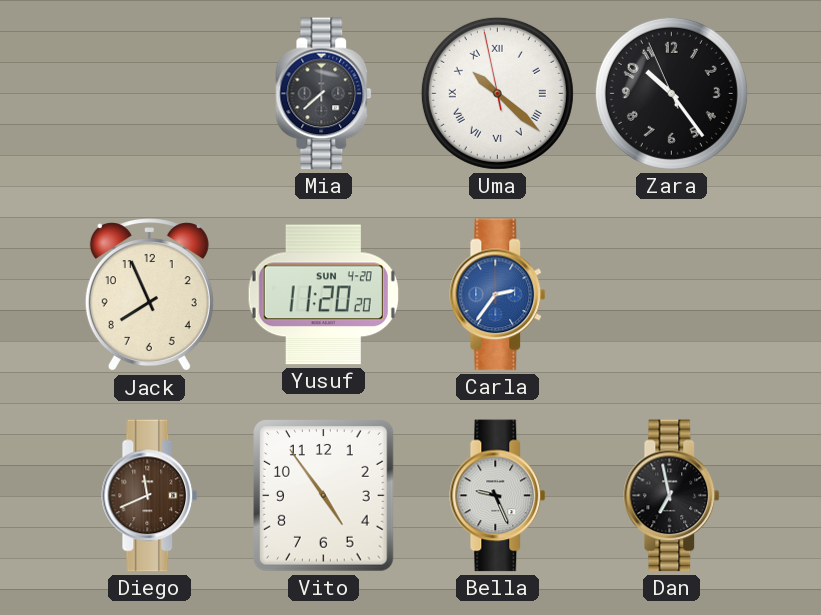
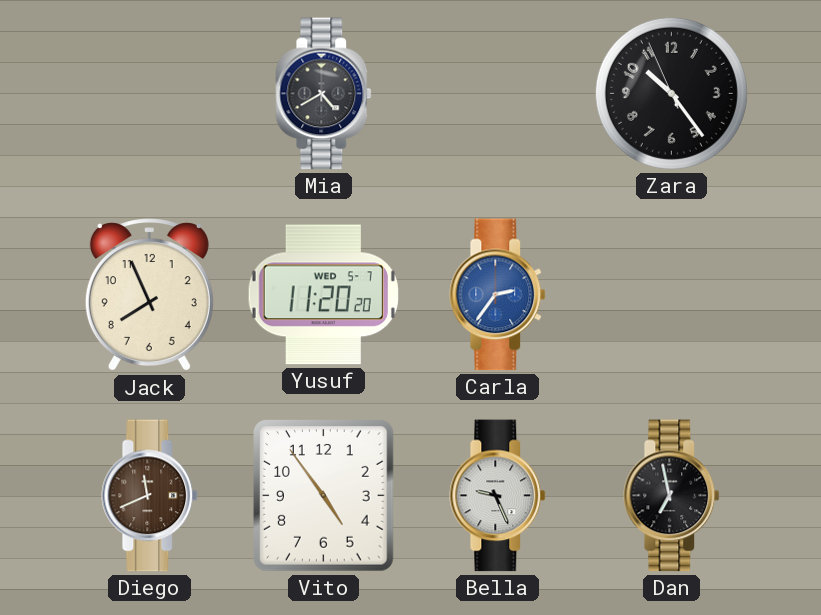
Mia: 7:38 -> 4:40 (324, 94)
Uma: 10:21 -> none (497, 93)
Yusuf date: SUN 4-20 -> WED 5-7 (323, 295)
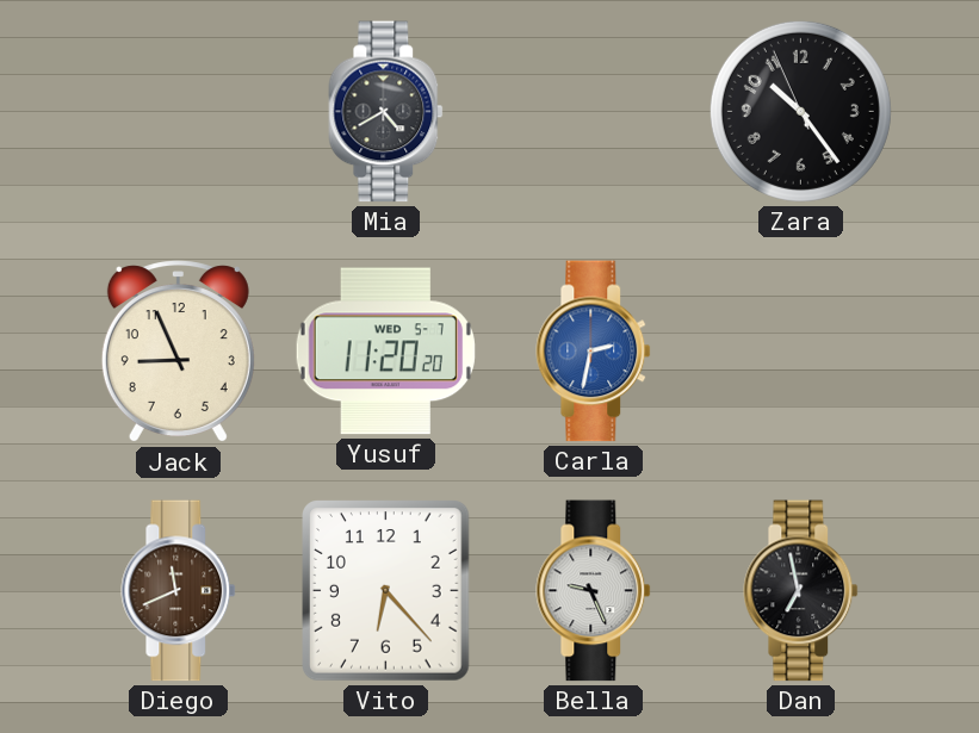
Jack: 7:56 -> 8:56 (178, 352)
Carla: 2:36 -> 2:32 (594, 352)
Vito: 4:54 -> 6:23 (386, 591)
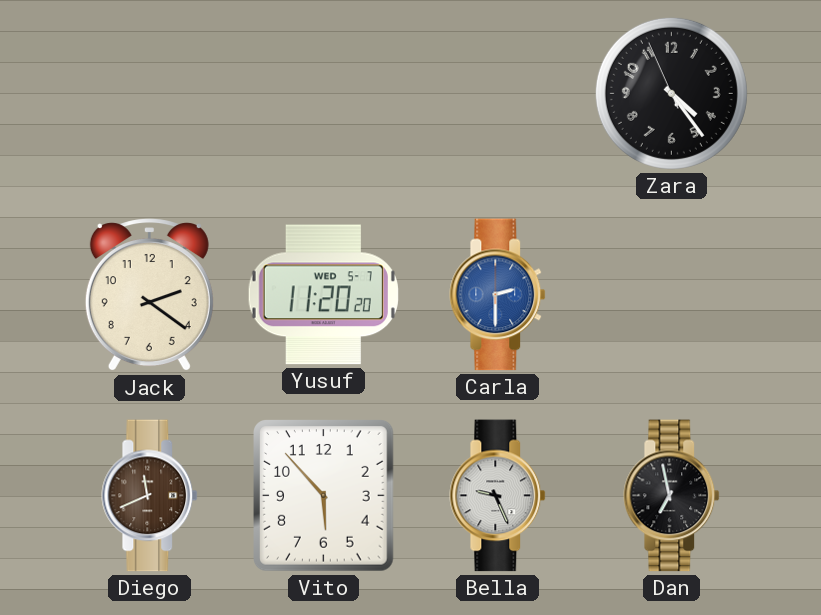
Mia: 4:40 -> none (386, 112)
Zara: 10:23 -> 4:23 (671, 93)
Jack: 8:56 -> 2:21 (149, 295)
Carla: 2:32 -> 2:30 (498, 295)
Vito: 6:23 -> 5:53 (324, 496)
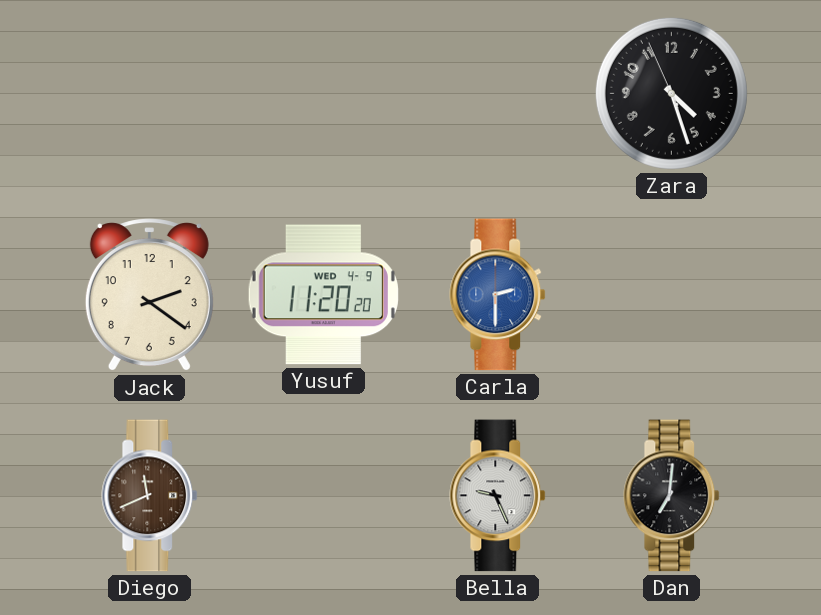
Zara: 4:23 -> 4:26 (671, 93)
Yusuf date: WED 5-7 -> WED 4-9 (323, 295)
Vito: 5:53 -> none (324, 496)
Dan: 6:58 -> 7:01 (672, 496)
